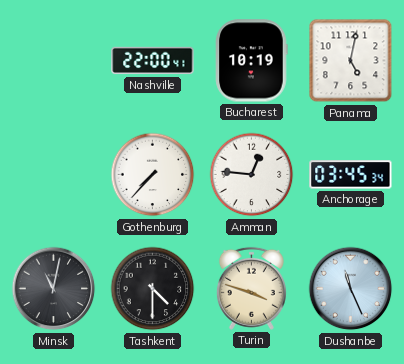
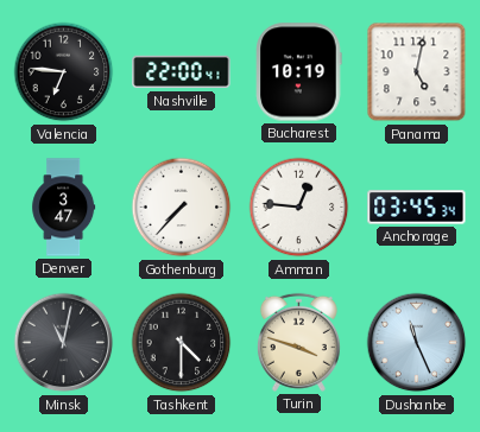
Valencia: none -> 6:46 (64, 72)
Denver: none -> 3:47 (64, 208)
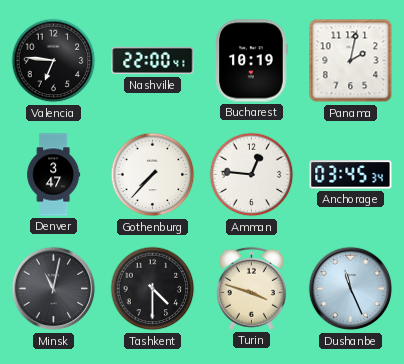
Panama: 5:02 -> 2:02 (351, 61)
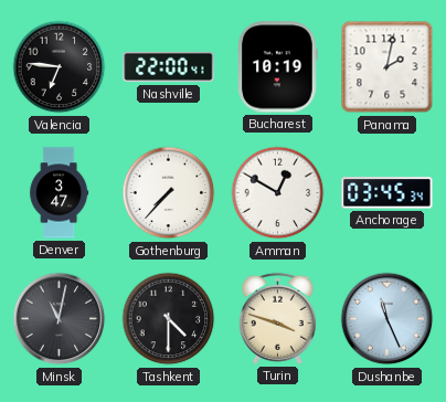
Amman: 12:46 -> 12:50 (278, 193)
